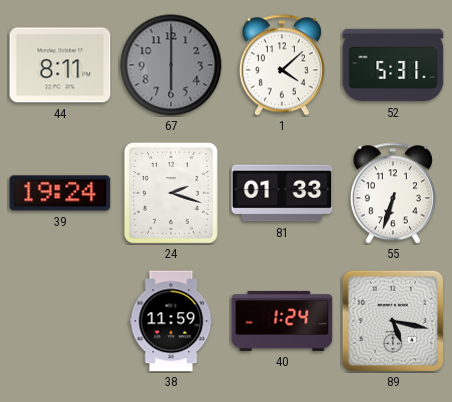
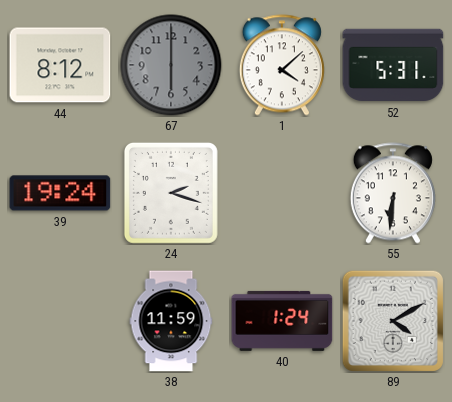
44: 8:11 -> 8:12 (60, 65)
81: 01:33 -> none (282, 193)
55: 6:33 -> 6:31 (393, 193)
89: 5:17 -> 4:10 (393, 321)
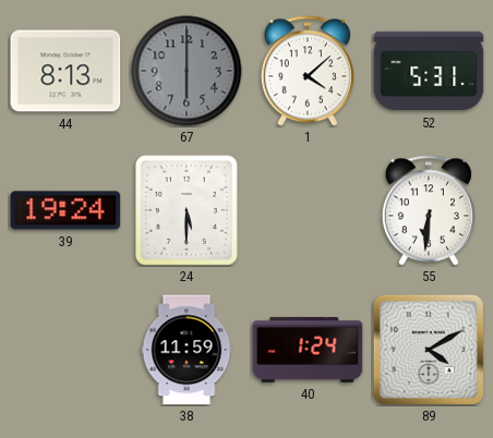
44: 8:12 -> 8:13 (65, 71)
24: 2:18 -> 5:30 (187, 210)
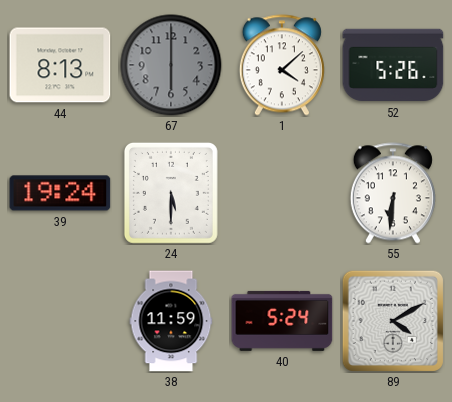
52: 5:31 -> 5:26 (393, 65)
40: 1:24 -> 5:24 (282, 321)
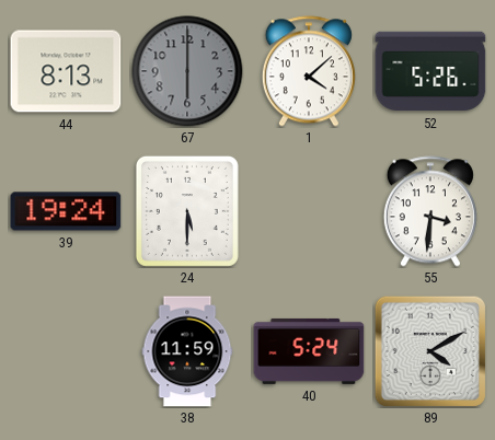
55: 6:31 -> 3:31 (430, 211)
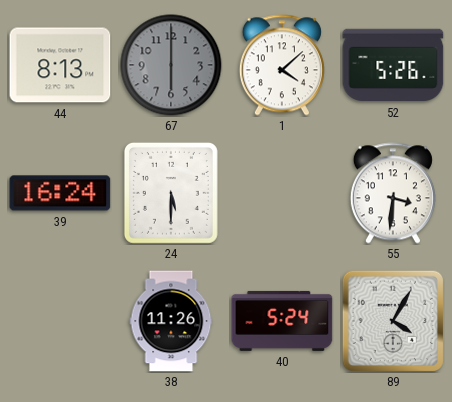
39: 19:24 -> 16:24 (60, 193)
38: 11:59 -> 11:26 (171, 321)
89: 4:10 -> 4:05 (393, 321)
